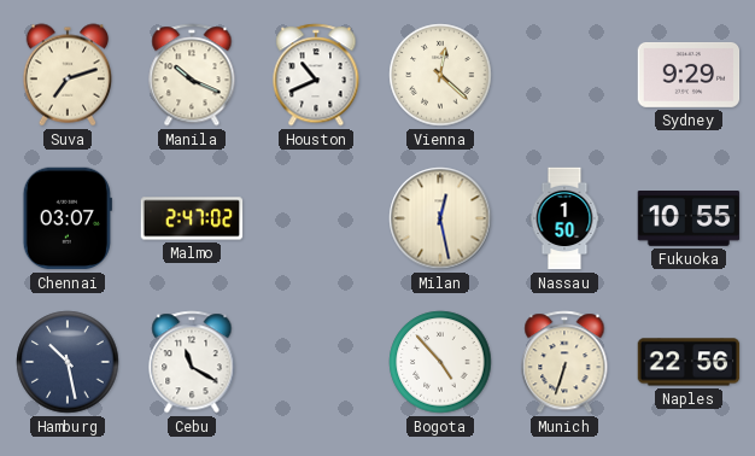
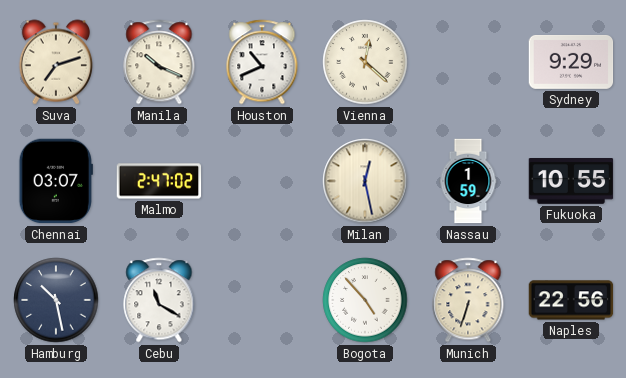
Nassau: 1:50 -> 1:59 (468, 181)
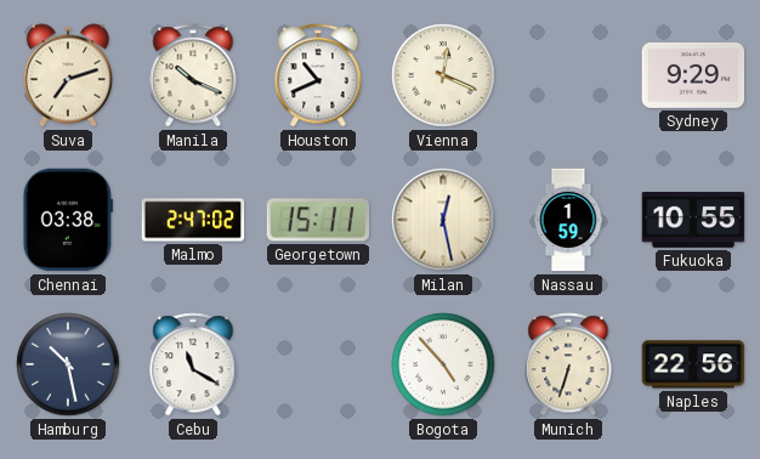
Vienna: 12:22 -> 12:19 (443, 75)
Chennai: 03:07 -> 03:38 (68, 220)
Georgetown: none -> 15:11 (318, 220)
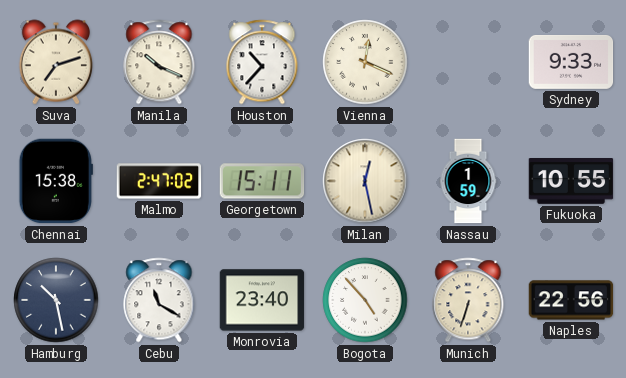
Houston: 10:41 -> 10:37 (262, 62)
Sydney: 9:29 -> 9:33 (571, 62)
Chennai: 03:38 -> 15:38 (56, 181)
Monrovia: none -> 23:40 (262, 300)
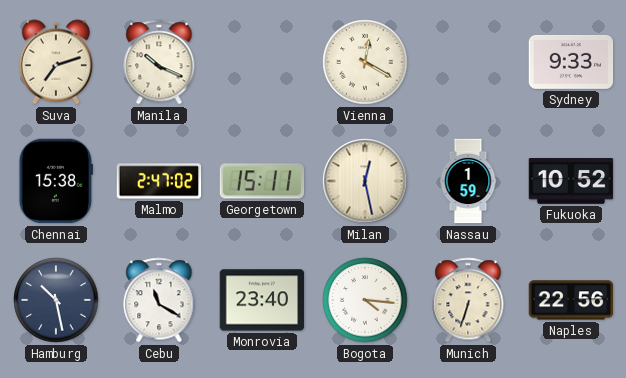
Houston: 10:37 -> none (262, 62)
Vienna: 12:19 -> 12:20 (365, 62)
Fukuoka: 10:55 -> 10:52 (571, 182)
Bogota: 4:53 -> 4:16 (365, 300)
